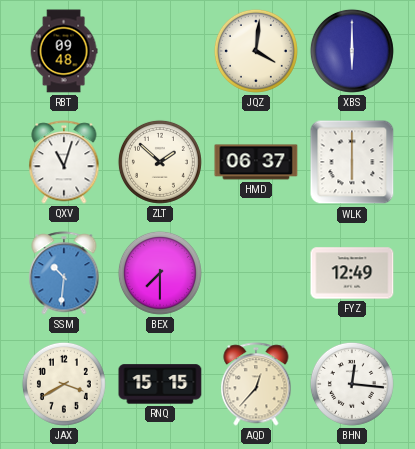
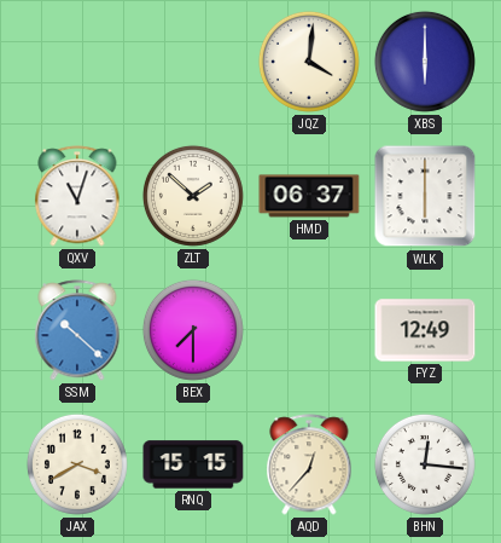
RBT: 09:48 -> none (64, 51)
SSM: 10:31 -> 10:22 (77, 330)
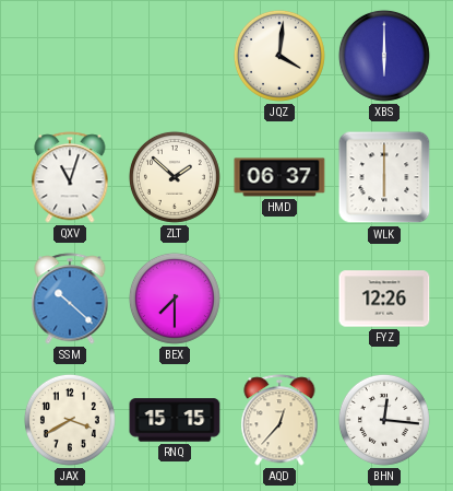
FYZ: 12:49 -> 12:26 (384, 299)
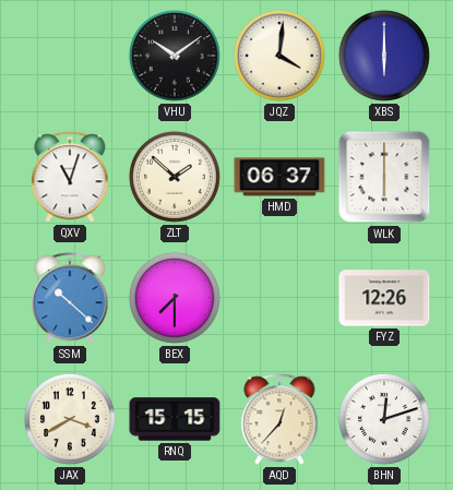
VHU: none -> 10:09 (175, 56)
BHN: 12:16 -> 12:12 (384, 419)
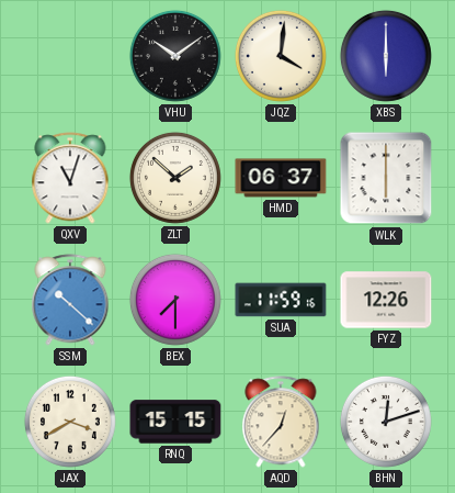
SUA: none -> 11:59 (281, 300)
